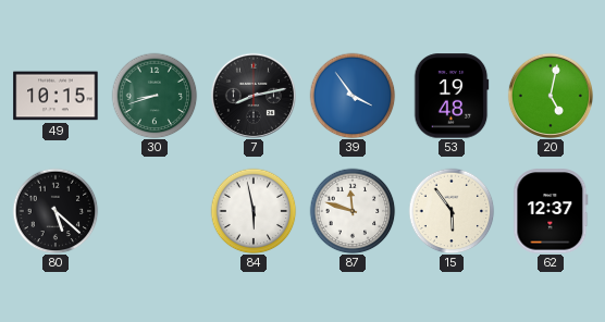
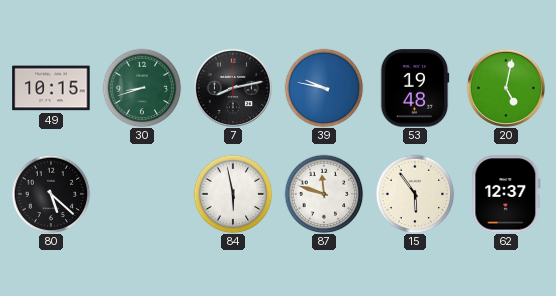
39: 3:54 -> 9:47 (324, 88)
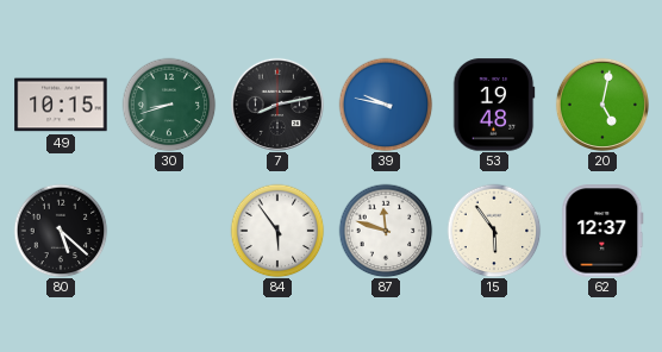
84: 5:58 -> 5:54 (277, 231)
